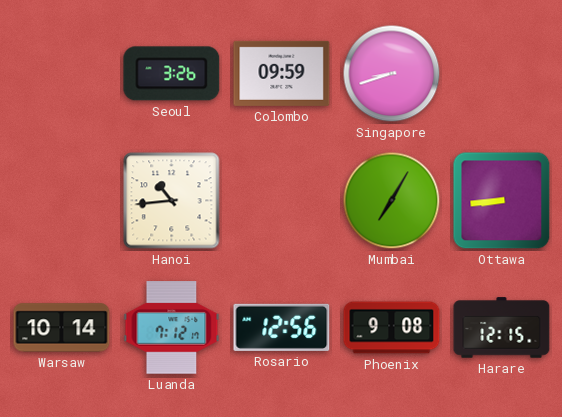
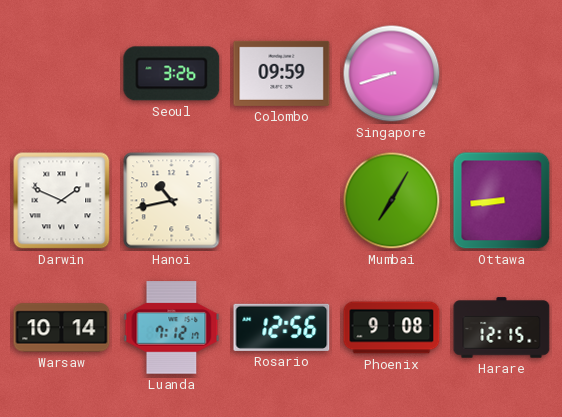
Darwin: none -> 1:49 (62, 201)
Hanoi: 10:44 -> 10:43 (172, 201)
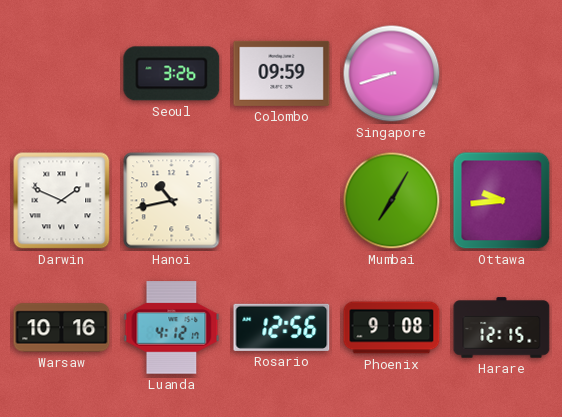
Ottawa: 8:44 -> 9:44 (502, 201)
Warsaw: 10:14 -> 10:16 (62, 328)
Luanda: 7:12 -> 4:12 (172, 328)
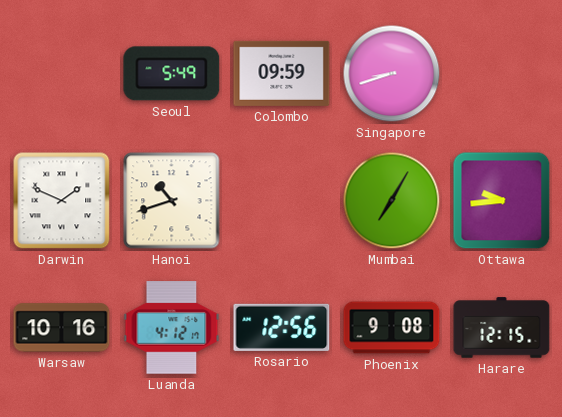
Seoul: 3:26 -> 5:49 (172, 74)
Hanoi: 10:43 -> 10:42 (172, 201)
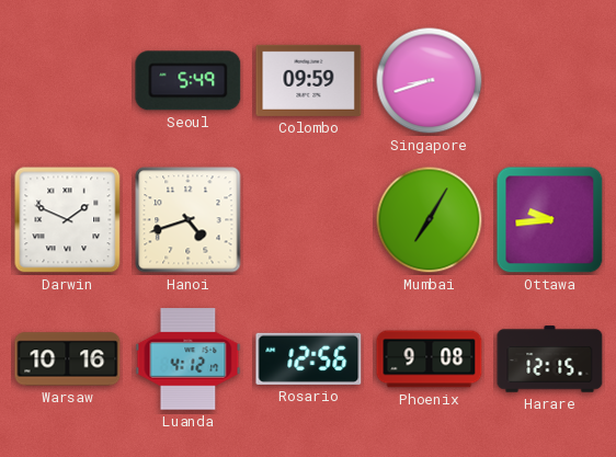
Hanoi: 10:42 -> 4:42 (189, 220)
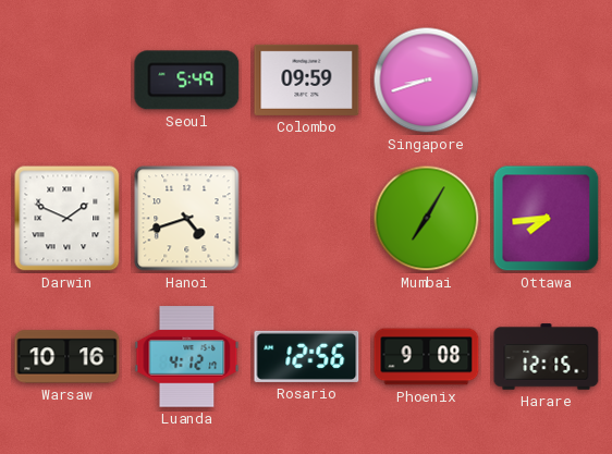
Ottawa: 9:44 -> 7:44 (547, 219)
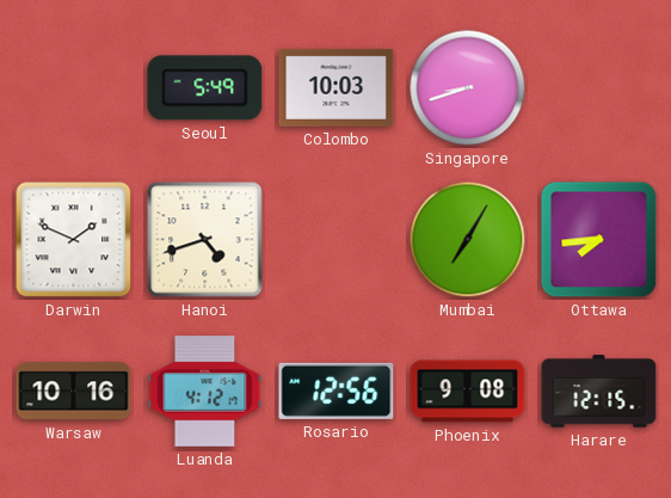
Colombo: 09:59 -> 10:03 (337, 87)
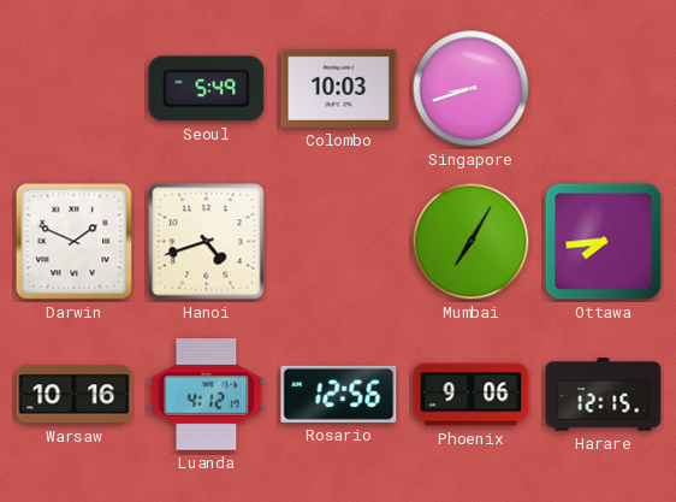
Phoenix: 9:08 -> 9:06 (472, 395)
